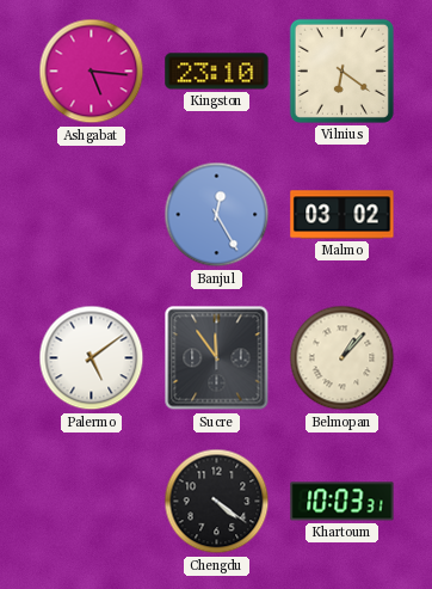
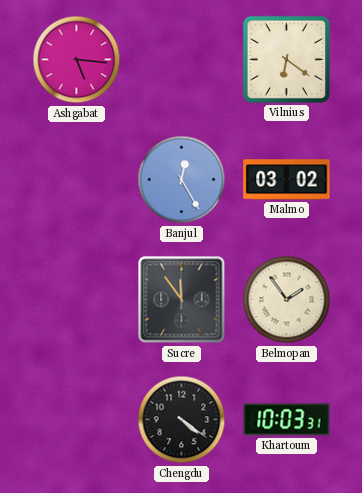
Kingston: 23:10 -> none (217, 72)
Palermo: 5:09 -> none (92, 358)
Belmopan: 1:07 -> 1:54 (287, 300)
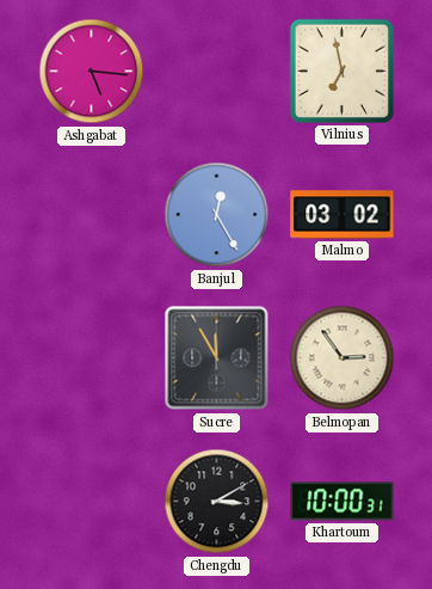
Vilnius: 6:21 -> 6:58 (341, 70)
Sucre: 11:54 -> 11:55 (217, 358)
Belmopan: 1:54 -> 2:54 (342, 358)
Chengdu: 4:21 -> 3:10 (217, 502)
Khartoum: 10:03 -> 10:00 (342, 502)
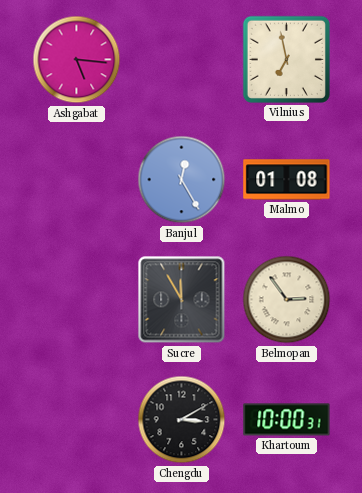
Malmo: 03:02 -> 01:08 (287, 180)
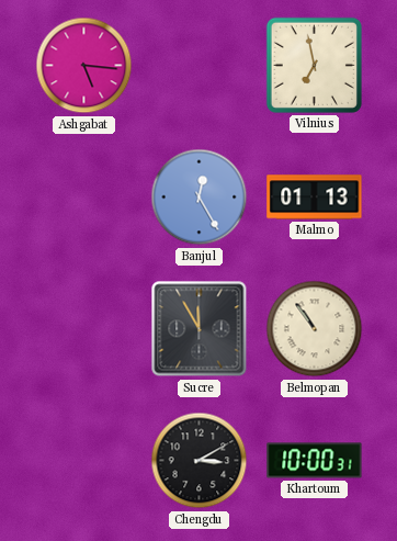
Malmo: 01:08 -> 01:13 (315, 198)
Belmopan: 2:54 -> 10:54 (315, 329)
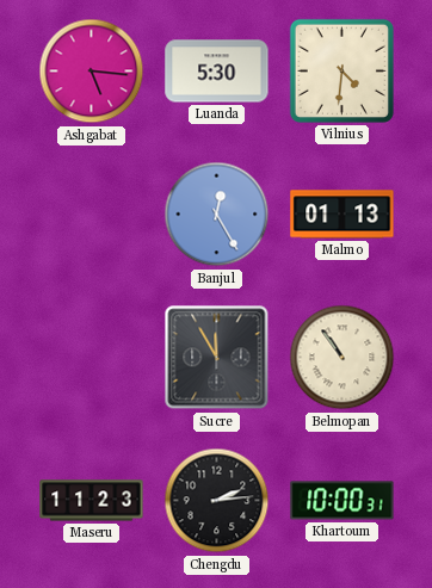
Luanda: none -> 5:30 (217, 72)
Vilnius: 6:58 -> 4:31 (341, 70)
Maseru: none -> 11:23 (92, 501)
Chengdu: 3:10 -> 2:14 (217, 501)
